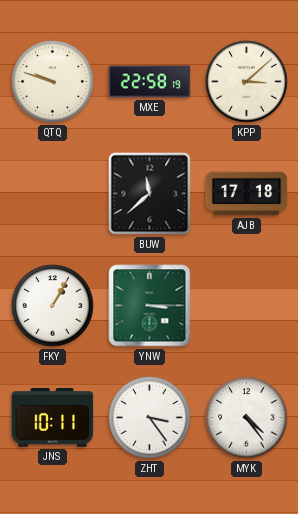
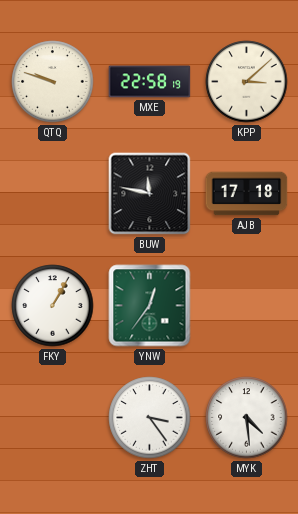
BUW: 11:38 -> 11:47 (150, 194)
YNW: 3:15 -> 12:36 (150, 306)
JNS: 10:11 -> none (53, 418)
MYK: 4:24 -> 4:29 (247, 418)
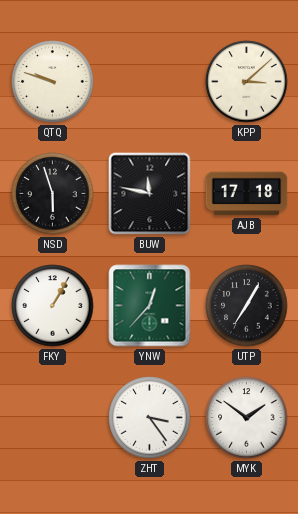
MXE: 22:58 -> none (150, 82)
NSD: none -> 5:57 (53, 194)
YNW: 12:36 -> 12:37 (150, 306)
UTP: none -> 7:05 (247, 306)
MYK: 4:29 -> 1:51 (247, 418)
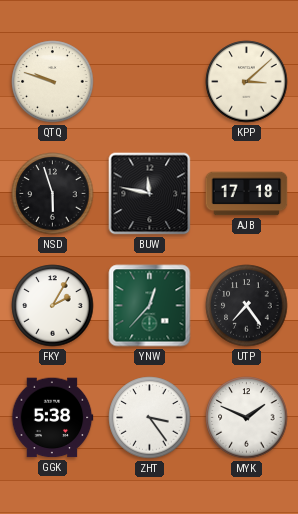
FKY: 1:05 -> 2:05 (53, 306)
UTP: 7:05 -> 7:24 (247, 306)
GGK: none -> 5:38 (52, 418)
MYK: 1:51 -> 1:49 (247, 418)
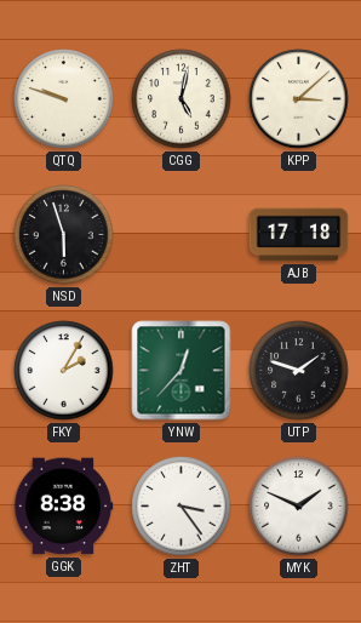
CGG: none -> 5:02 (182, 99)
BUW: 11:47 -> none (150, 194)
UTP: 7:24 -> 1:48 (299, 371)
GGK: 5:38 -> 8:38 (63, 507)
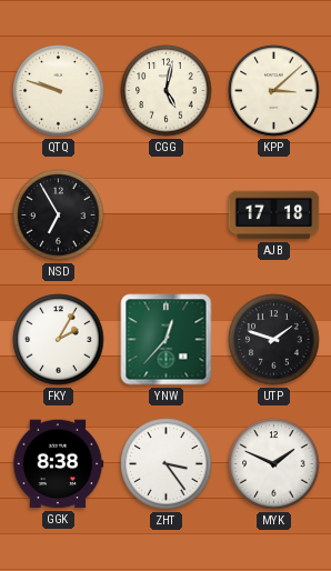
NSD: 5:57 -> 6:55 (59, 216)
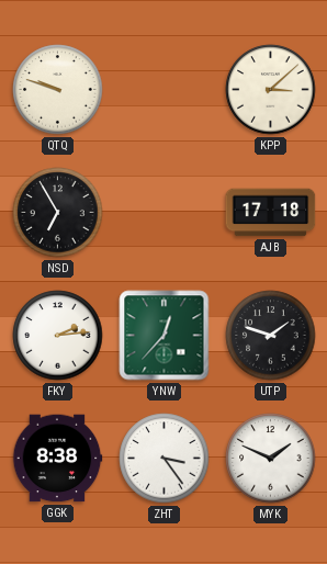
CGG: 5:02 -> none (167, 91)
FKY: 2:05 -> 2:14 (58, 336)
